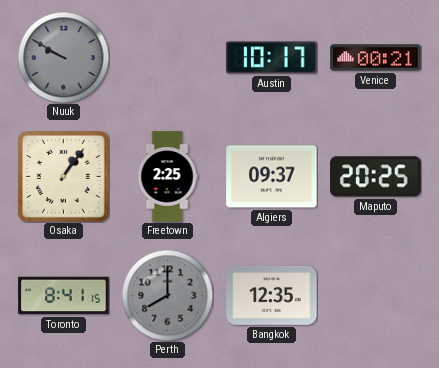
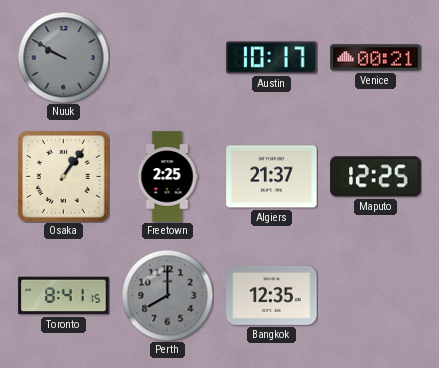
Algiers: 09:37 -> 21:37 (272, 177)
Maputo: 20:25 -> 12:25 (376, 177)
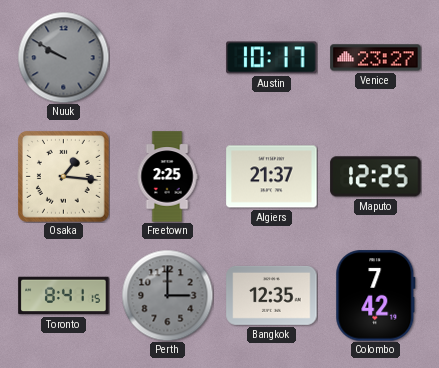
Venice: 00:21 -> 23:27 (376, 58)
Osaka: 1:06 -> 1:16 (64, 177)
Perth: 8:00 -> 3:00 (167, 295)
Colombo: none -> 7:42 (376, 296)
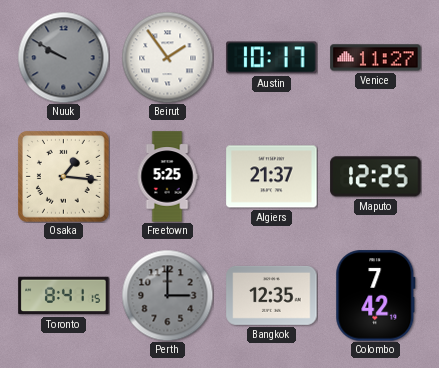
Beirut: none -> 1:54 (167, 57)
Venice: 23:27 -> 11:27 (376, 58)
Freetown: 2:25 -> 5:25 (167, 177)
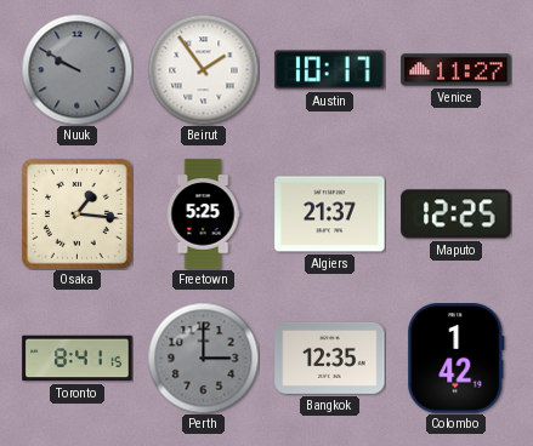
Colombo: 7:42 -> 1:42 (457, 359)
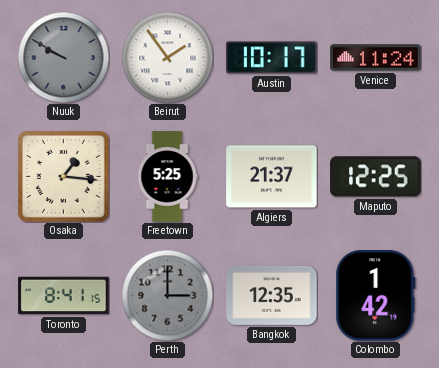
Venice: 11:27 -> 11:24 (376, 58)
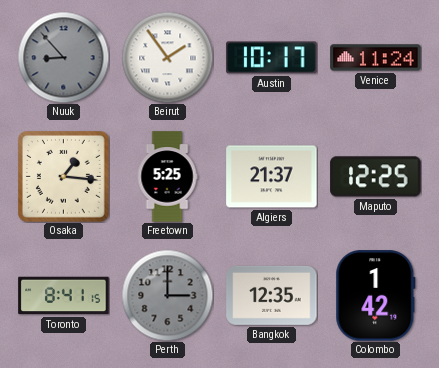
Nuuk: 9:50 -> 8:53 (63, 57)
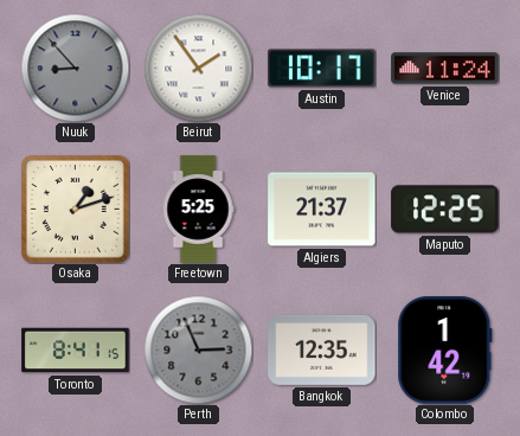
Osaka: 1:16 -> 1:12 (76, 210)
Perth: 3:00 -> 2:56 (198, 350)
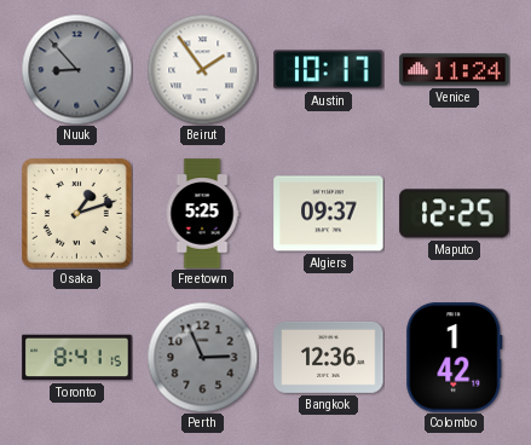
Algiers: 21:37 -> 09:37 (329, 214)
Bangkok: 12:35 -> 12:36 (329, 357)
